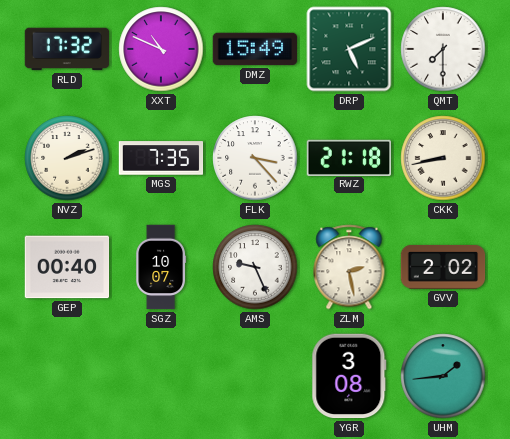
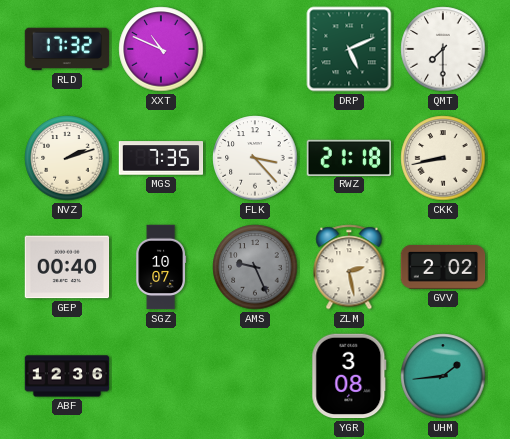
DMZ: 15:49 -> none (255, 49)
AMS dial: white -> grey (255, 267)
ABF: none -> 12:36 (67, 376)
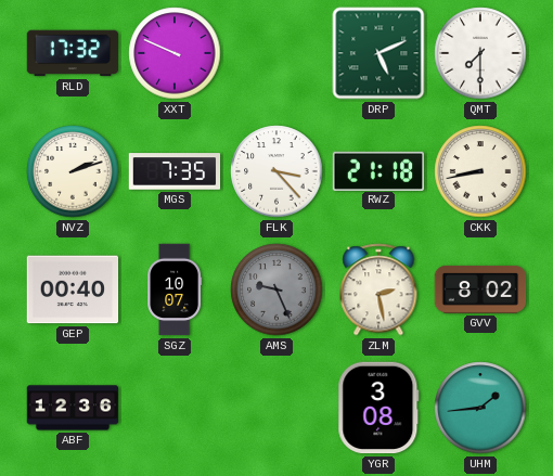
XXT: 10:49 -> 9:49 (175, 53)
GVV: 2:02 -> 8:02 (480, 290)
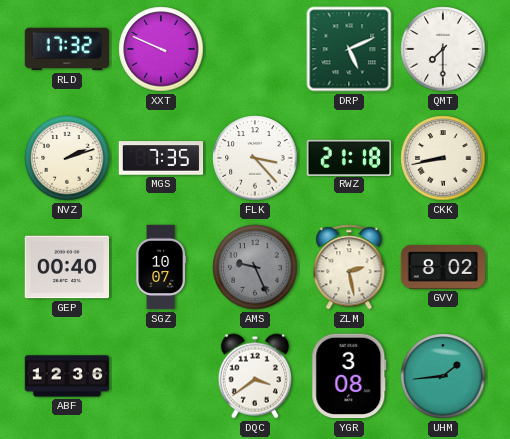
DQC: none -> 3:39 (254, 376)
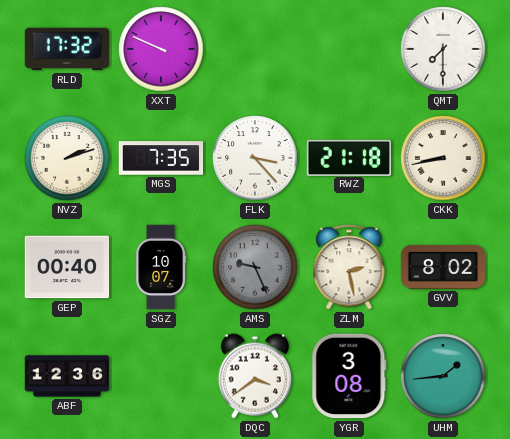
DRP: 5:11 -> none (349, 49)
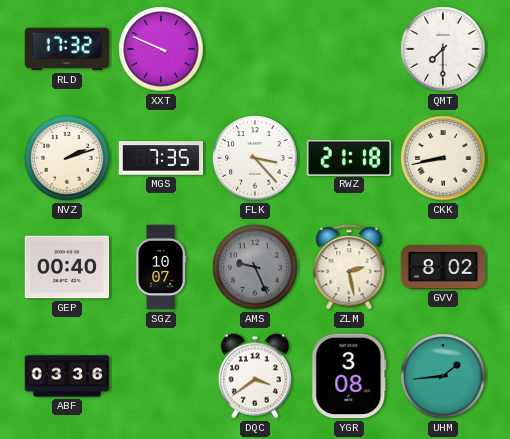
ABF: 12:36 -> 03:36 (67, 376)
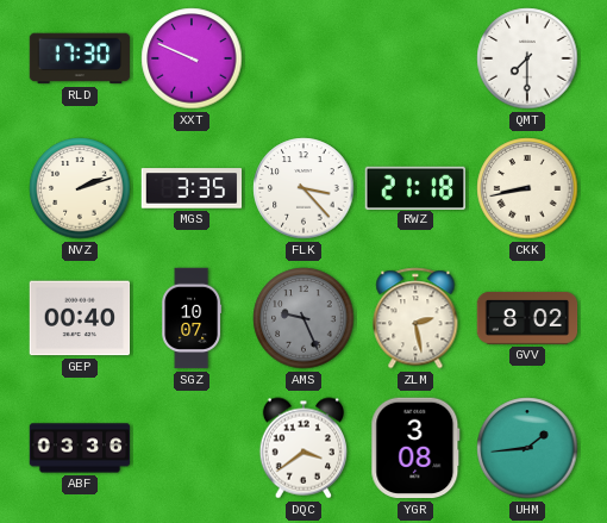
RLD: 17:32 -> 17:30 (80, 58)
MGS: 7:35 -> 3:35 (192, 188)
